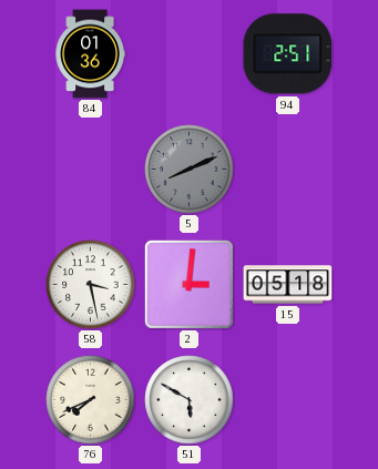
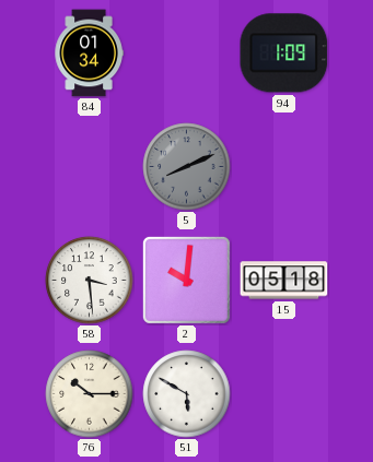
84: 01:36 -> 01:34 (89, 54)
94: 2:51 -> 1:09 (284, 54)
58: 3:28 -> 3:29 (90, 281)
2: 3:01 -> 10:01 (186, 280)
76: 7:41 -> 10:15 (90, 394)
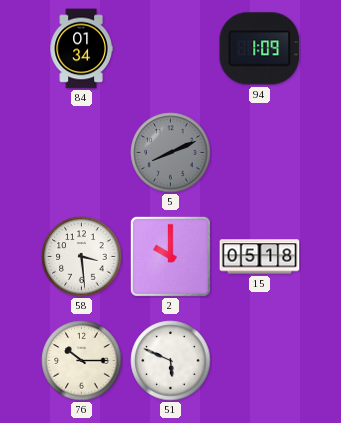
2: 10:01 -> 10:00 (170, 256)
51: 5:50 -> 5:49 (171, 361)
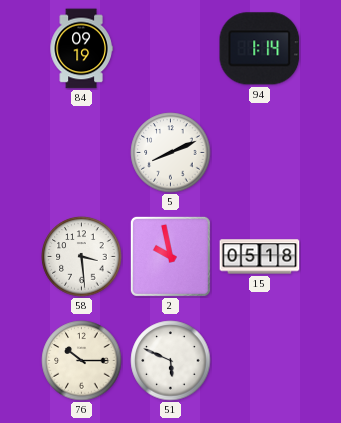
84: 01:34 -> 09:19 (81, 49)
94: 1:09 -> 1:14 (260, 49)
5 dial: grey -> white (171, 153)
2: 10:00 -> 9:58 (170, 256)
